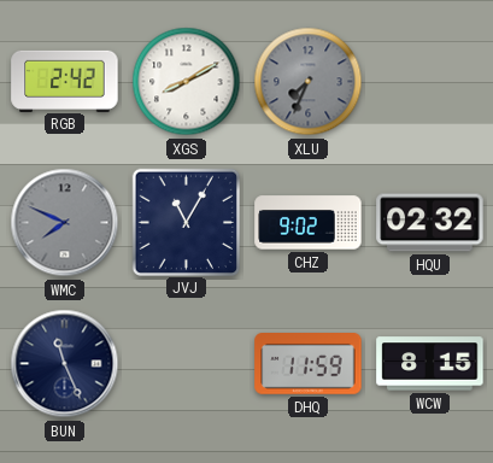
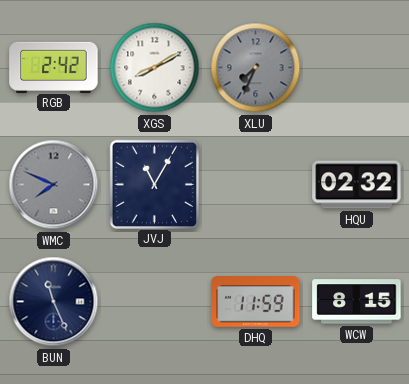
CHZ: 9:02 -> none (309, 223)
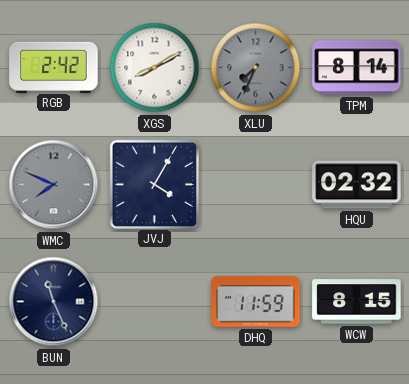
TPM: none -> 8:14 (357, 68)
JVJ: 11:05 -> 4:05 (154, 184)
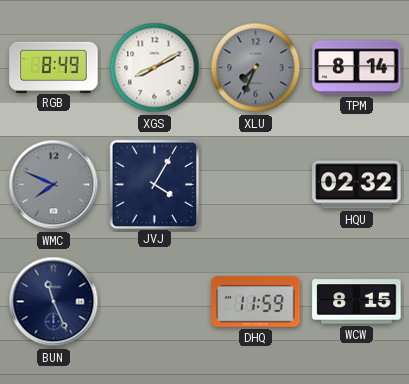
RGB: 2:42 -> 8:49 (54, 67)
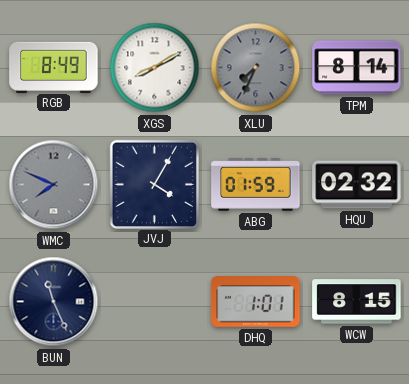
ABG: none -> 01:59 (256, 185)
DHQ: 11:59 -> 1:01 (256, 302)
